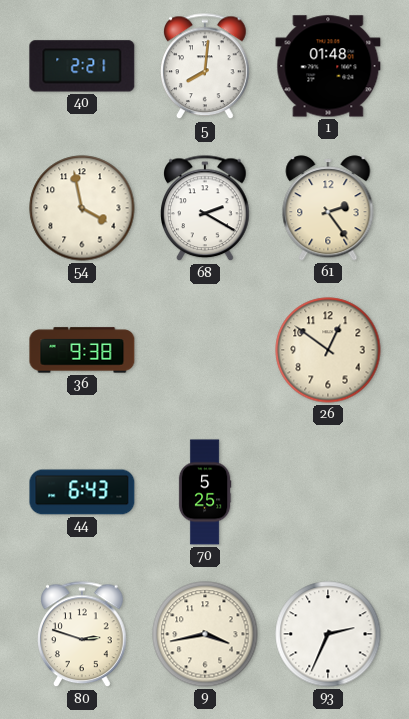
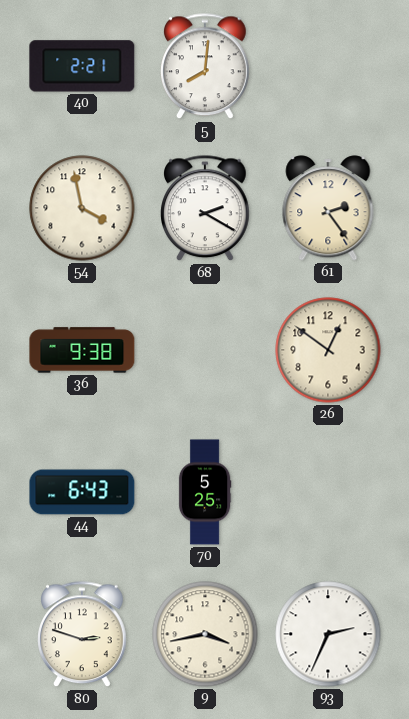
1: 01:48 -> none (328, 66)
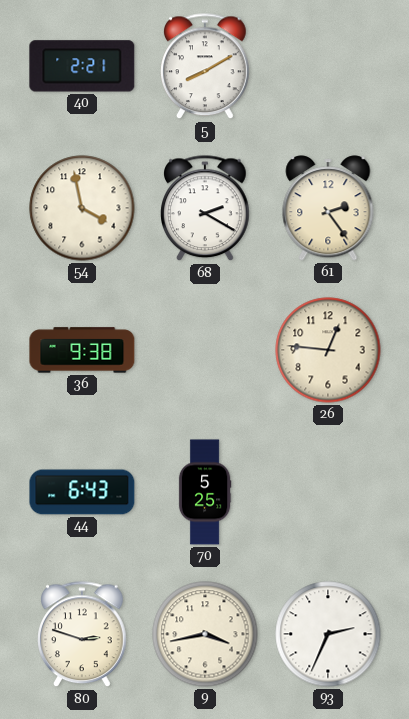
5: 8:01 -> 8:10 (206, 67)
26: 12:51 -> 12:46 (328, 350)
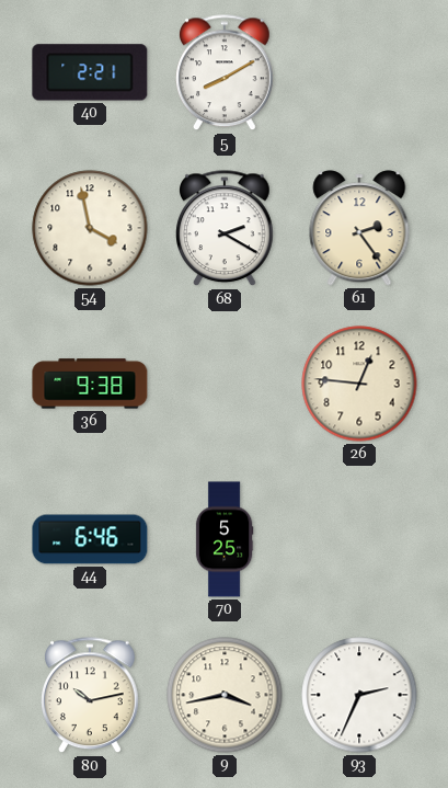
44: 6:43 -> 6:46 (90, 539)
80: 2:48 -> 10:13 (91, 696)
